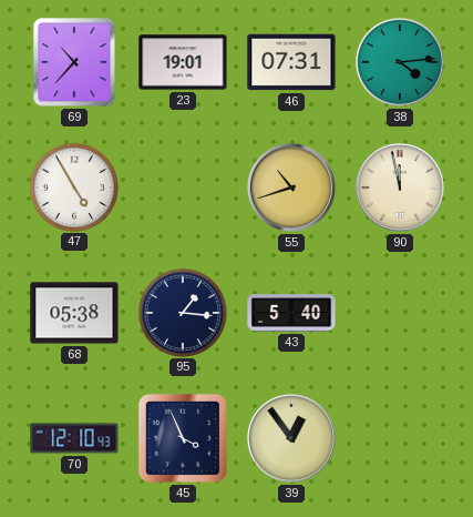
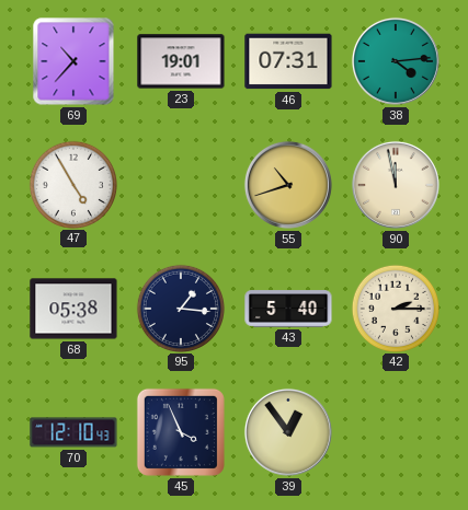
42: none -> 2:15 (395, 308)
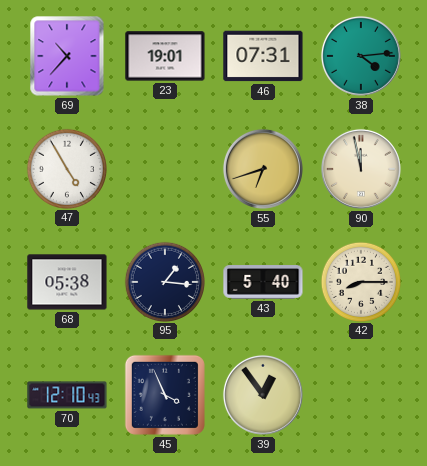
55: 10:42 -> 6:42 (263, 169)
42: 2:15 -> 8:15 (360, 281)
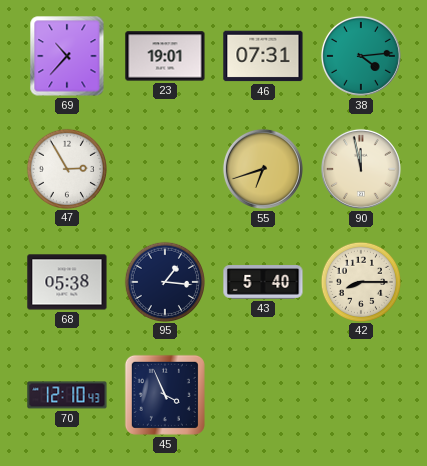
47: 4:55 -> 2:55 (66, 168)
39: 12:54 -> none (263, 395)
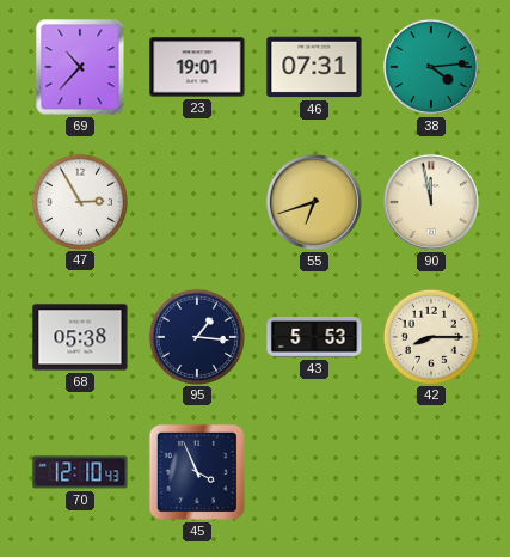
43: 5:40 -> 5:53 (314, 337)
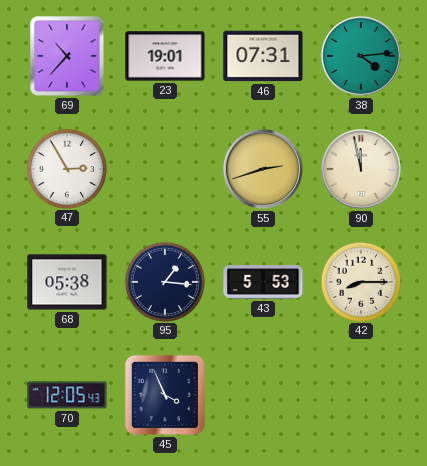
55: 6:42 -> 2:42 (263, 169)
70: 12:10 -> 12:05 (67, 395)
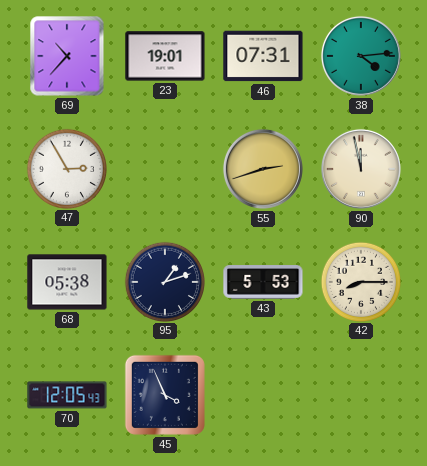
95: 1:16 -> 1:12 (164, 281)
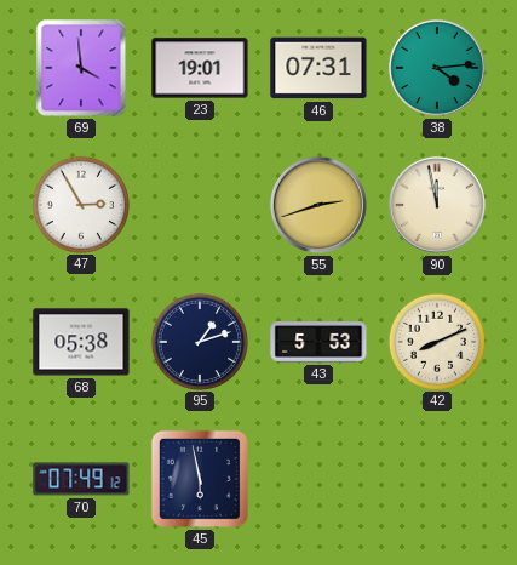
69: 10:37 -> 3:59 (81, 68)
42: 8:15 -> 8:11 (436, 341)
70: 12:05 -> 07:49 (81, 479)
45: 3:56 -> 5:58 (200, 479)
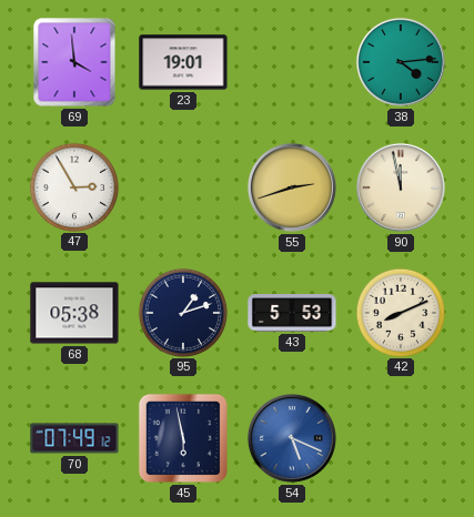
46: 07:31 -> none (318, 68)
54: none -> 5:19 (292, 438)
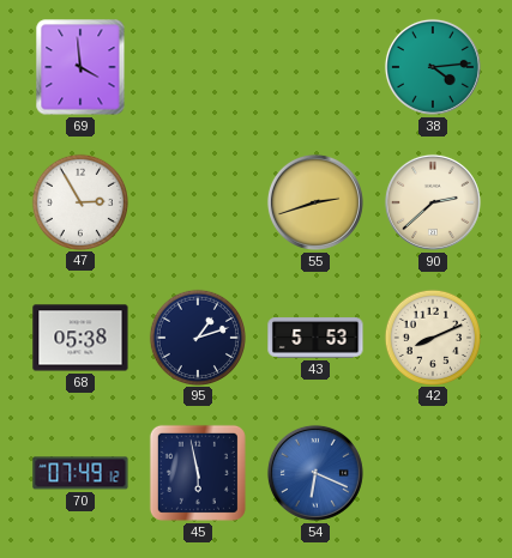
23: 19:01 -> none (183, 62)
90: 11:58 -> 2:38 (433, 202)
54: 5:19 -> 6:19 (315, 473)
